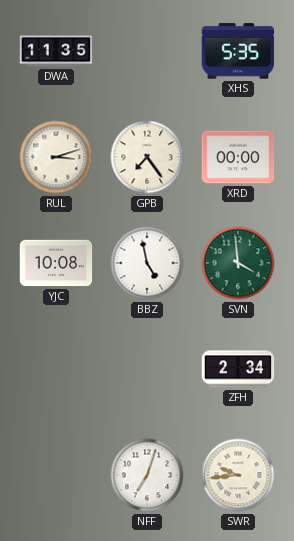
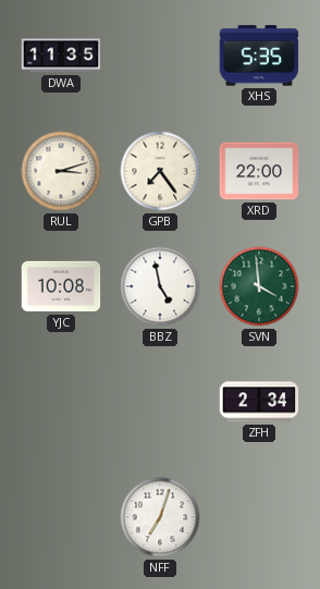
XRD: 00:00 -> 22:00 (259, 171)
SWR: 9:44 -> none (238, 475)
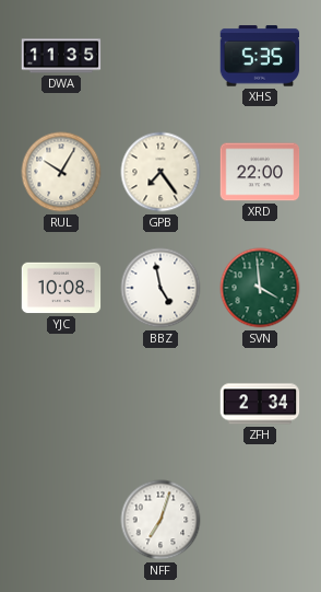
RUL: 3:12 -> 10:05 (61, 172)
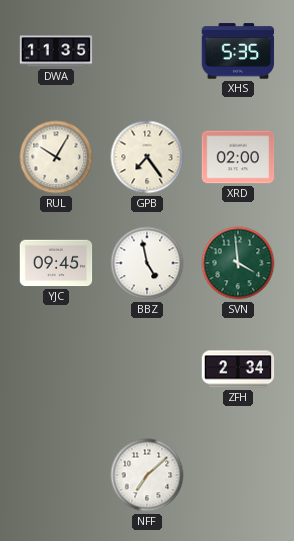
XRD: 22:00 -> 02:00 (238, 157)
YJC: 10:08 -> 09:45 (56, 263)
NFF: 7:03 -> 7:08 (147, 475)
